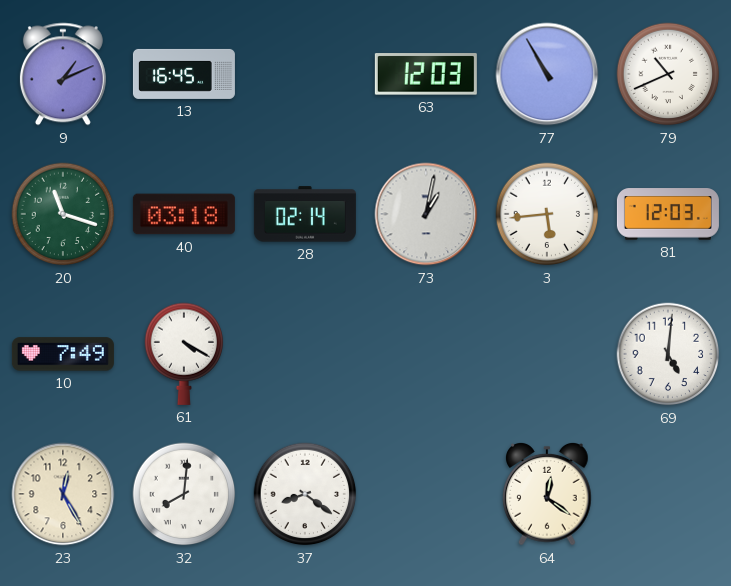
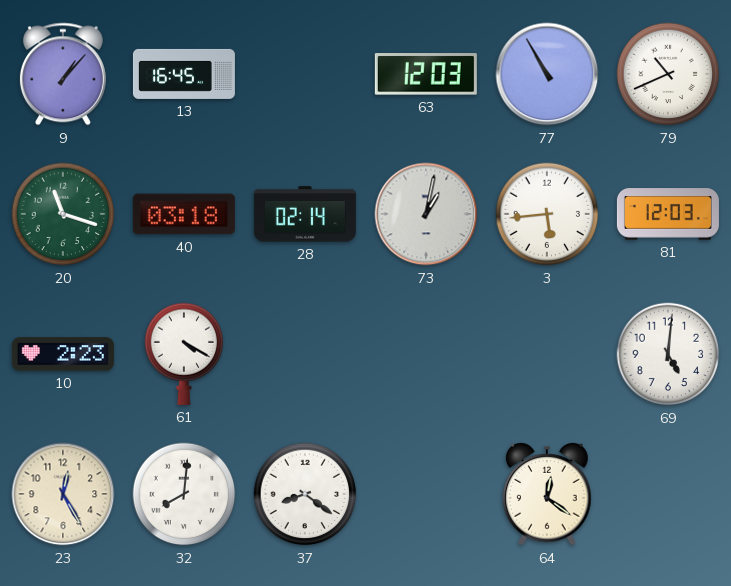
9: 1:11 -> 1:07 (63, 74)
10: 7:49 -> 2:23 (63, 354)
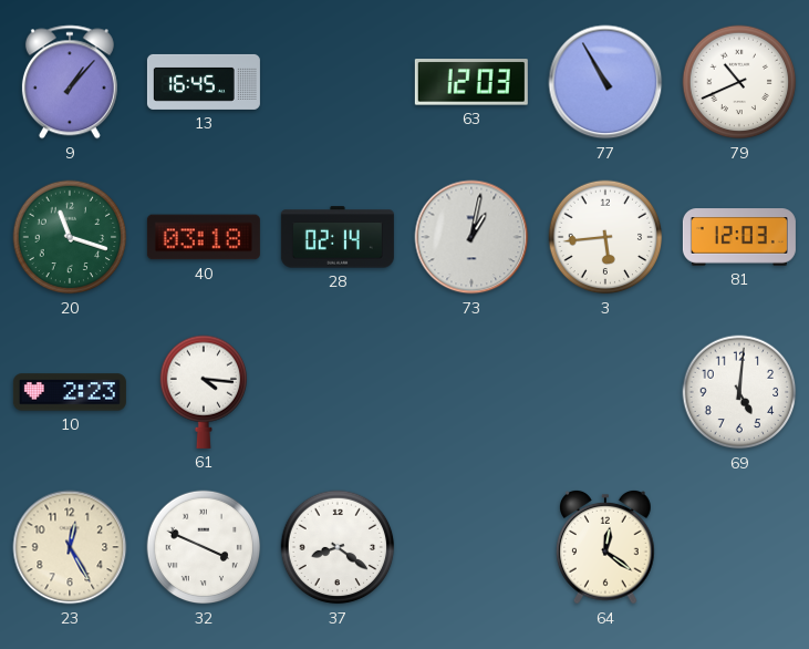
61: 4:20 -> 4:16 (204, 392)
32: 8:01 -> 3:49 (204, 547)
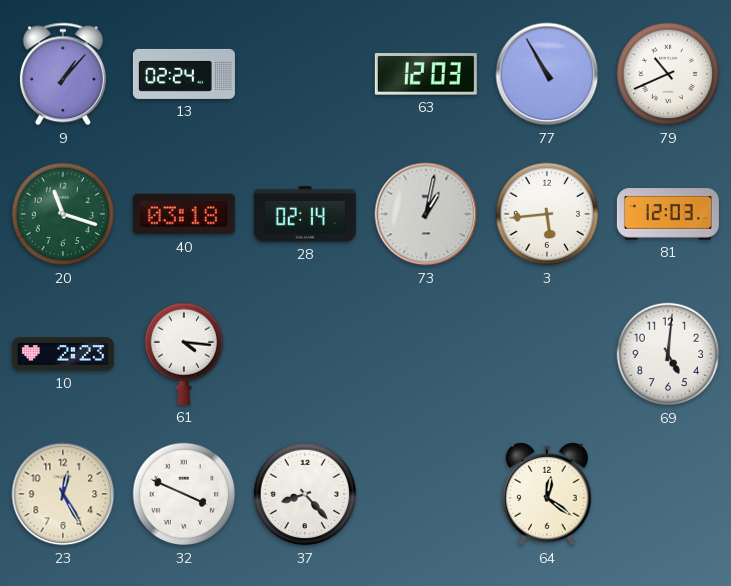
13: 16:45 -> 02:24 (184, 74)
37: 8:21 -> 8:23 (305, 494)
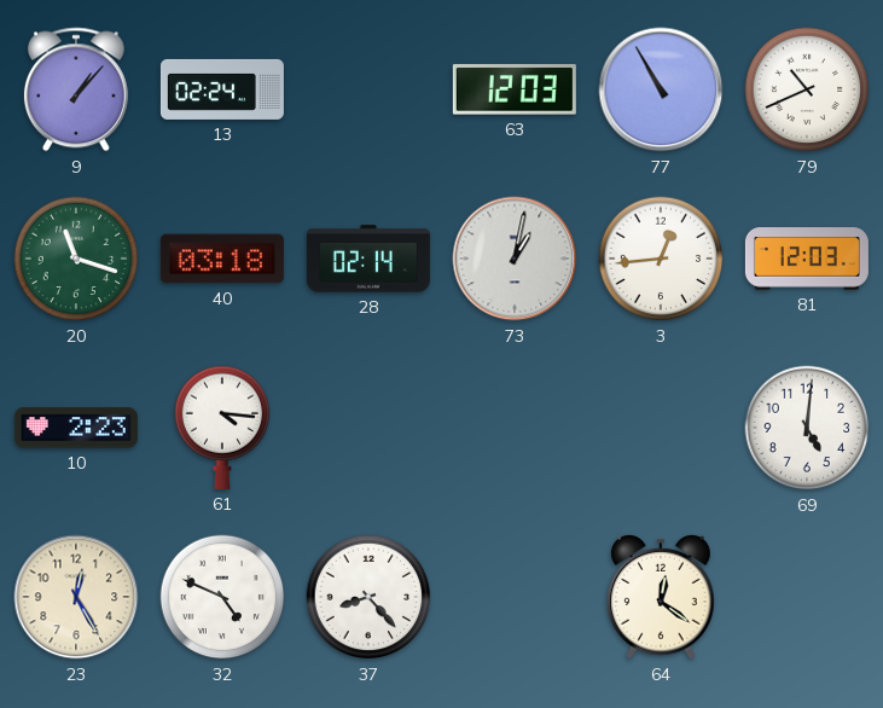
3: 5:44 -> 12:44 (661, 259)
32: 3:49 -> 4:49 (222, 597)
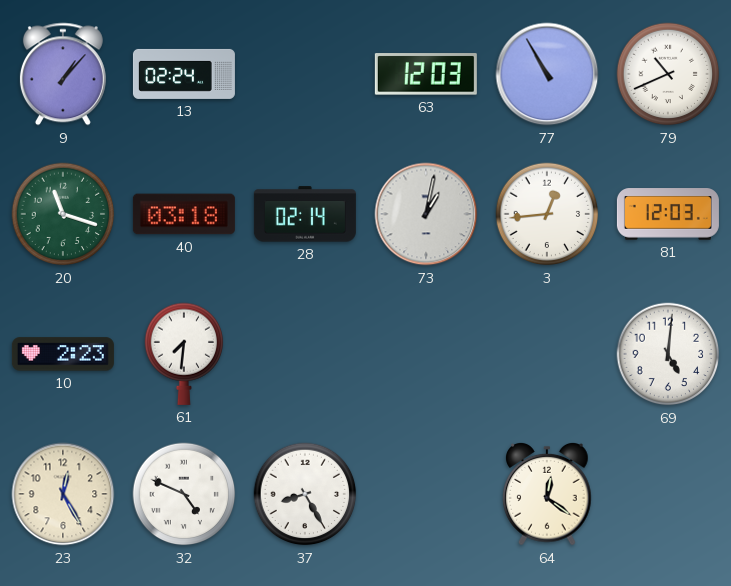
61: 4:16 -> 7:31 (184, 354)
37: 8:23 -> 8:25 (305, 494)
